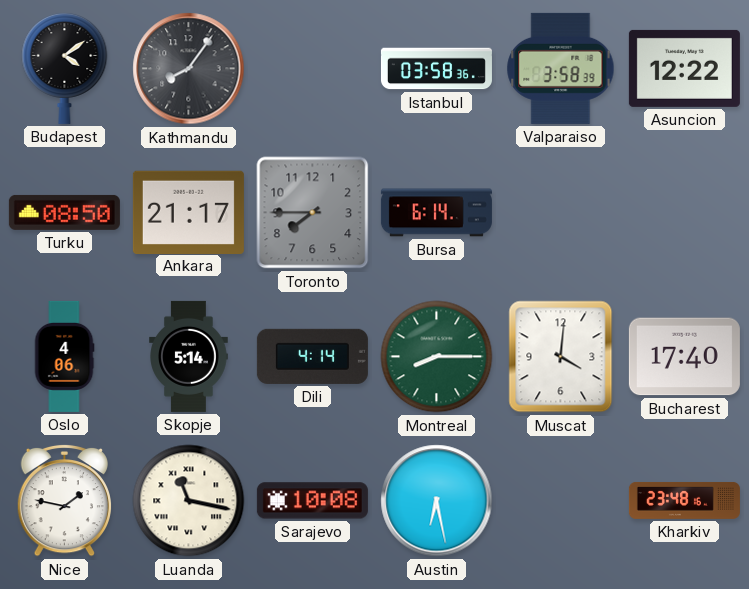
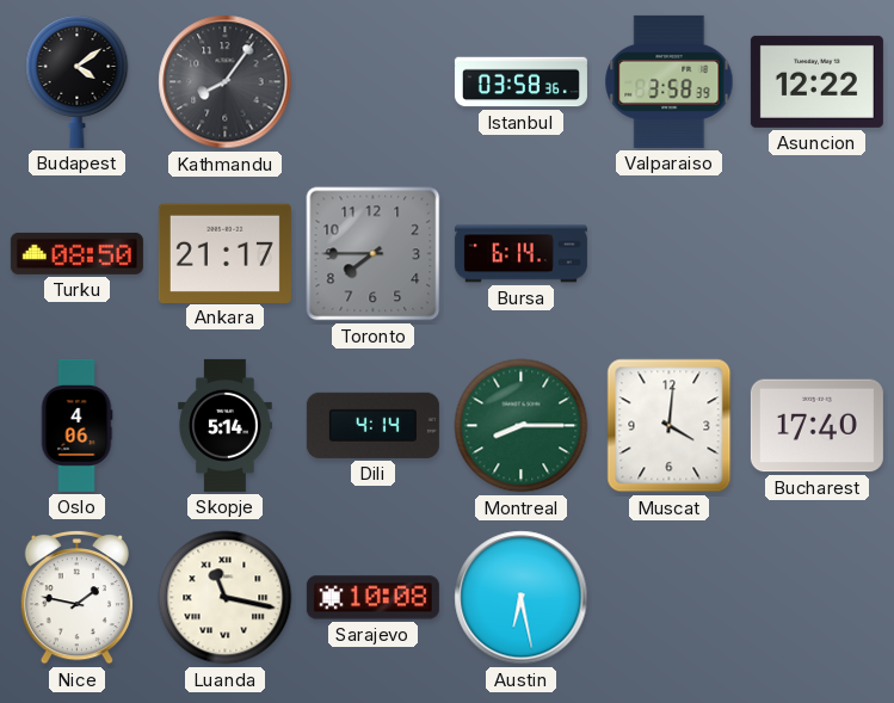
Kharkiv: 23:48 -> none (684, 500)
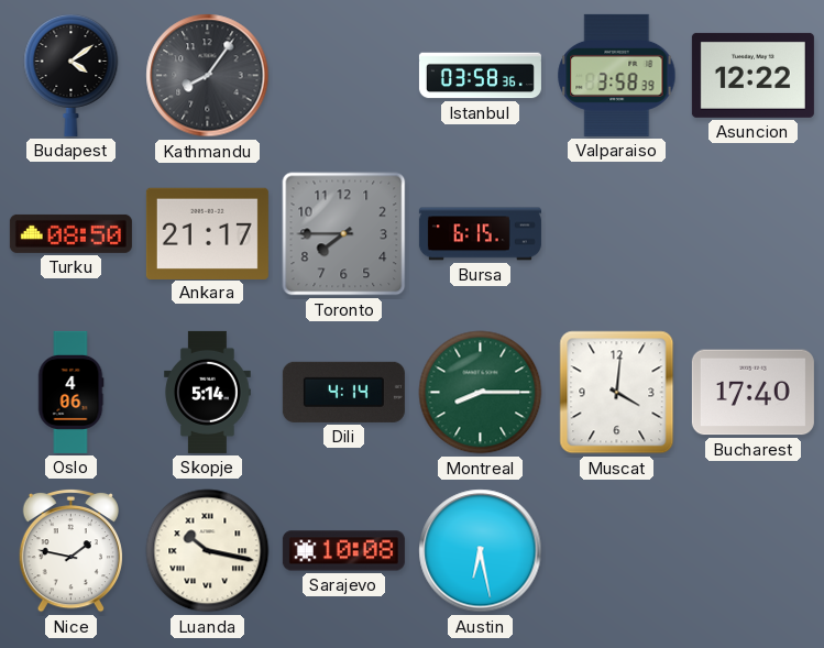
Bursa: 6:14 -> 6:15 (480, 234)
Luanda: 11:17 -> 10:17 (208, 551)
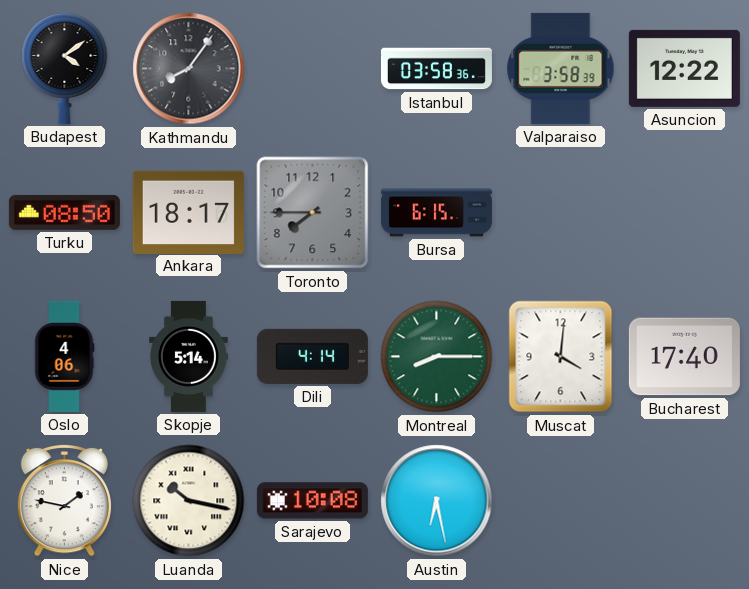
Ankara: 21:17 -> 18:17 (188, 212)
